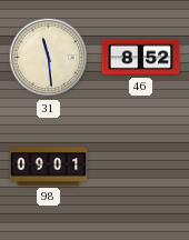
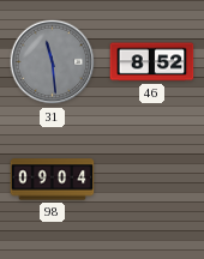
31 dial: cream -> grey (53, 62)
98: 09:01 -> 09:04 (53, 180)
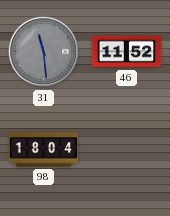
46: 8:52 -> 11:52 (127, 52)
98: 09:04 -> 18:04 (44, 150)
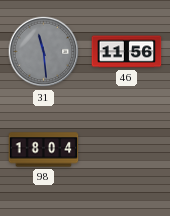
46: 11:52 -> 11:56 (127, 52)
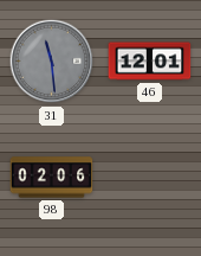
46: 11:56 -> 12:01 (150, 62)
98: 18:04 -> 02:06 (52, 178)
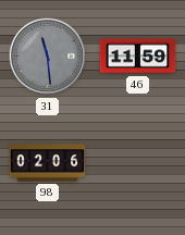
46: 12:01 -> 11:59 (138, 57)
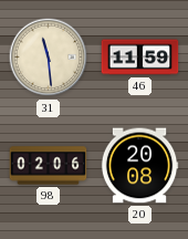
31 dial: grey -> cream (49, 58)
20: none -> 20:08 (139, 166)
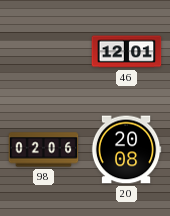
31: 11:29 -> none (49, 58)
46: 11:59 -> 12:01 (127, 52)
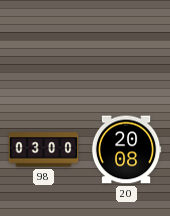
46: 12:01 -> none (127, 52)
98: 02:06 -> 03:00 (44, 150)
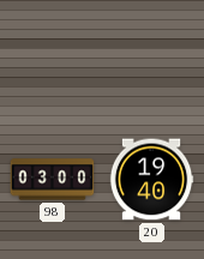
20: 20:08 -> 19:40 (151, 180)
